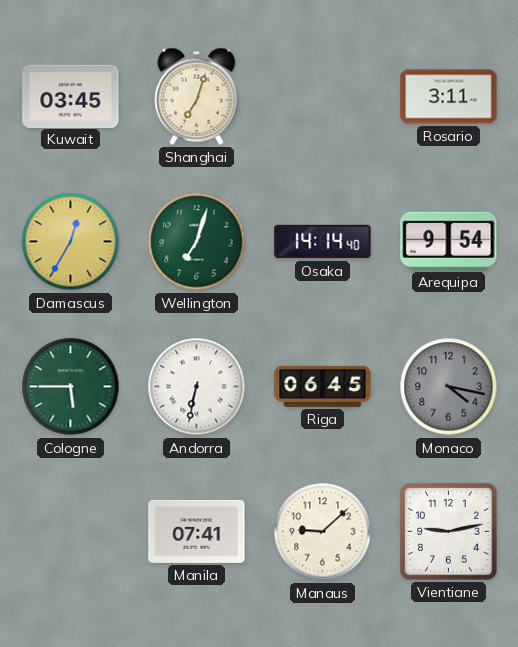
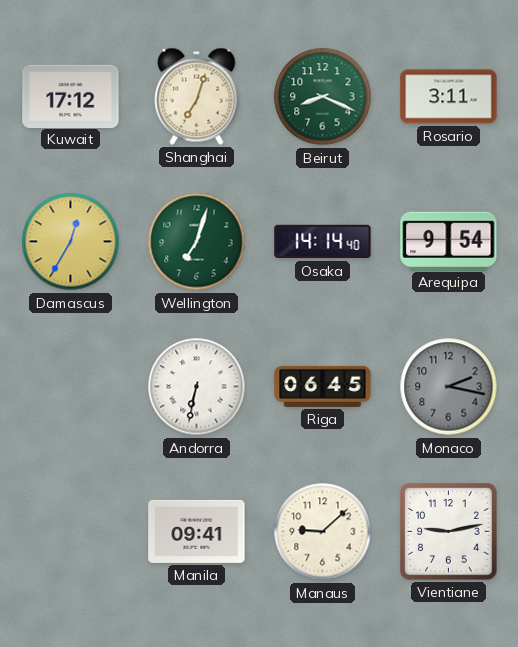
Kuwait: 03:45 -> 17:12 (71, 96)
Beirut: none -> 8:19 (323, 97)
Cologne: 5:45 -> none (71, 387)
Monaco: 4:17 -> 2:17 (449, 387)
Manila: 07:41 -> 09:41 (197, 531)
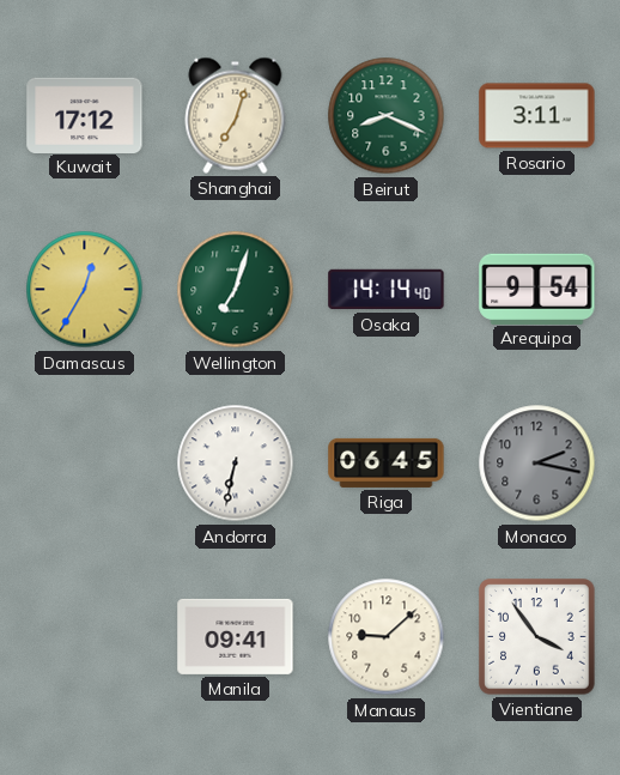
Vientiane: 9:13 -> 3:54 (537, 637)
